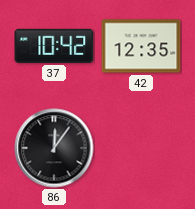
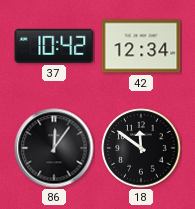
42: 12:35 -> 12:34 (141, 46)
18: none -> 11:51 (141, 148)
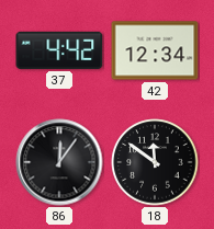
37: 10:42 -> 4:42 (59, 50)
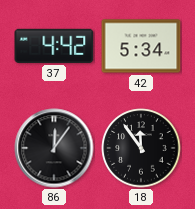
42: 12:34 -> 5:34 (141, 46)
18: 11:51 -> 11:54 (141, 148)
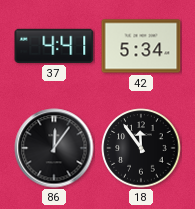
37: 4:42 -> 4:41 (54, 46)
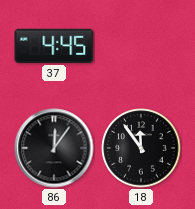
37: 4:41 -> 4:45 (54, 46)
42: 5:34 -> none (141, 46)
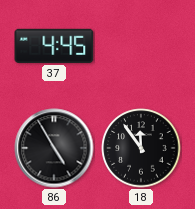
86: 12:06 -> 4:55 (54, 148)
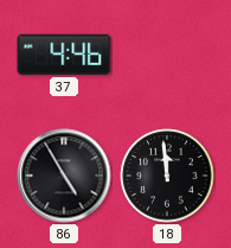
37: 4:45 -> 4:46 (64, 55)
18: 11:54 -> 11:59 (167, 176)
